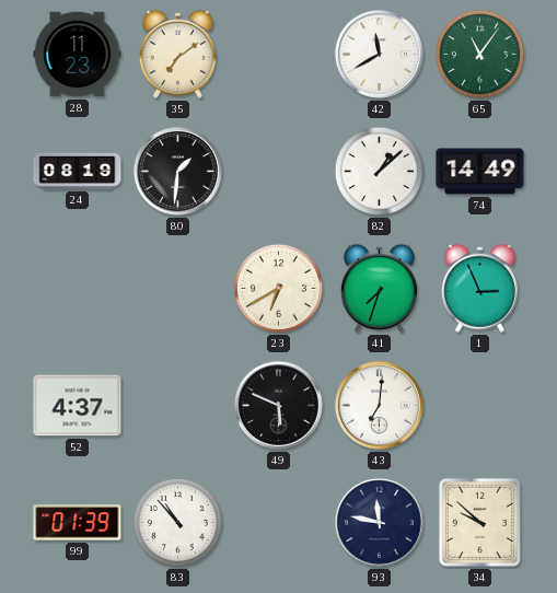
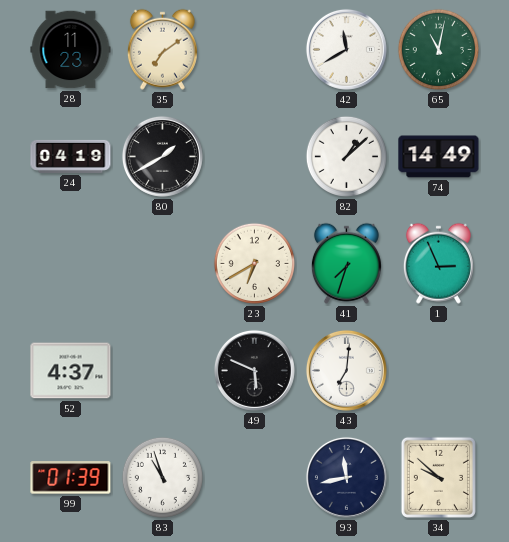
65: 11:06 -> 11:02 (438, 49)
24: 08:19 -> 04:19 (71, 156)
80: 1:31 -> 1:40 (162, 156)
83: 10:53 -> 10:57 (162, 477)
93: 11:47 -> 11:43 (346, 477)
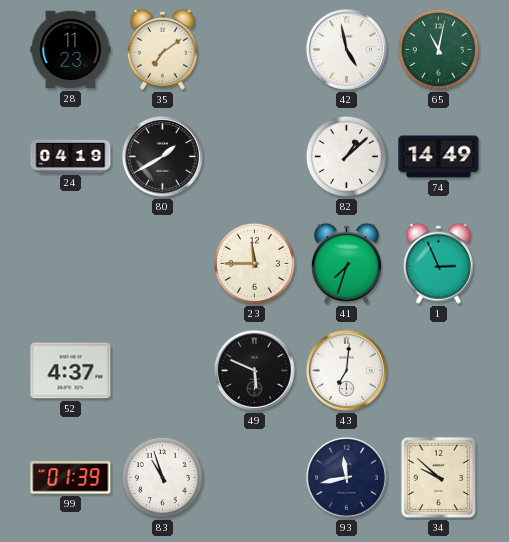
42: 11:40 -> 4:58 (346, 49)
23: 6:40 -> 11:45 (254, 263)
